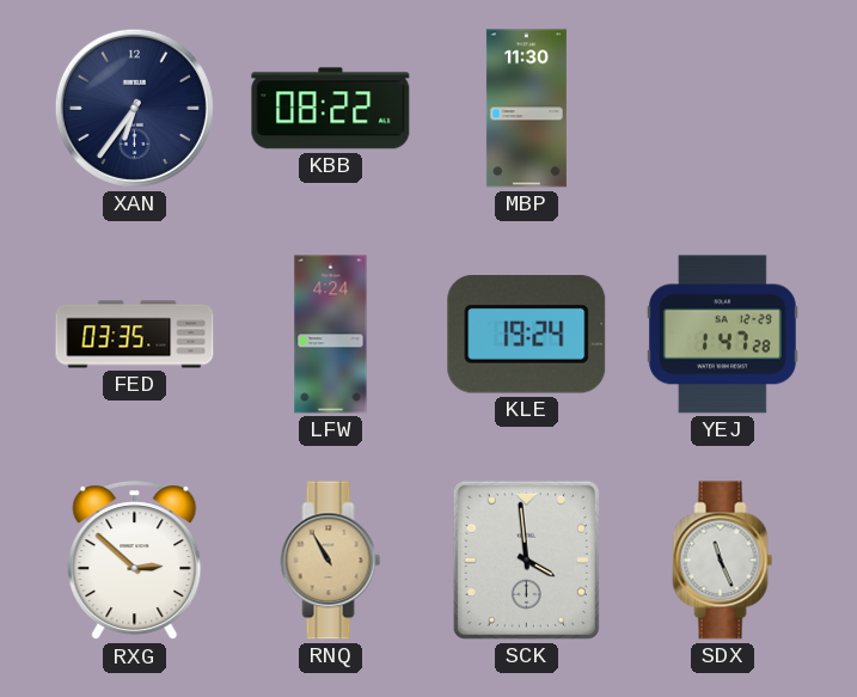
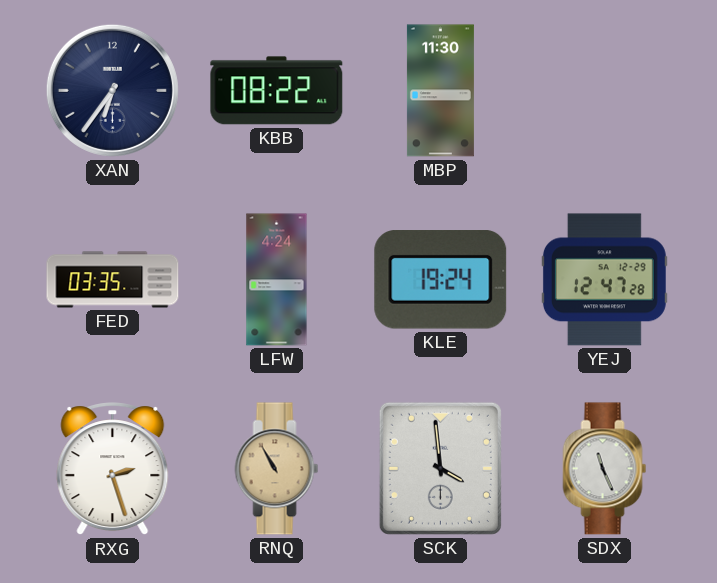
YEJ: 1:47 -> 12:47 (604, 280)
RXG: 2:52 -> 2:27 (113, 469)
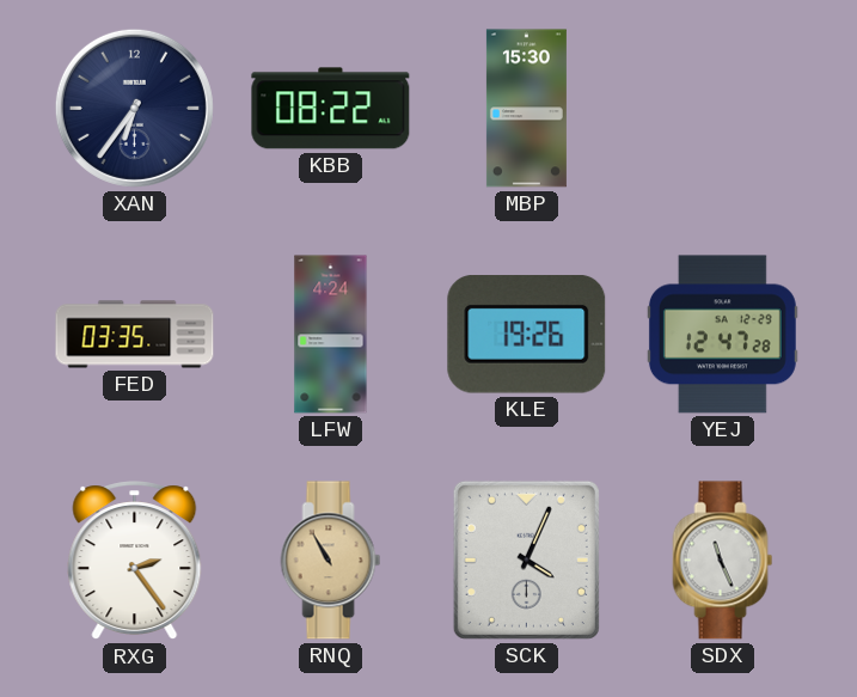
MBP: 11:30 -> 15:30 (526, 109)
KLE: 19:24 -> 19:26 (527, 335)
RXG: 2:27 -> 2:24 (135, 561)
SCK: 3:59 -> 4:04 (526, 560)
